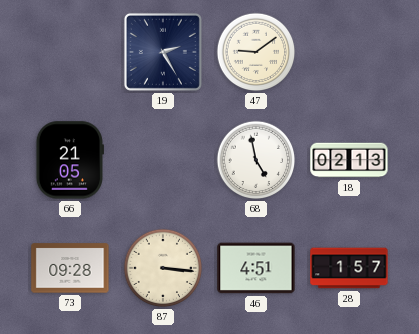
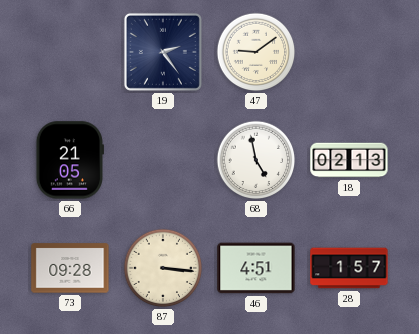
19: 2:25 -> 2:24 (163, 52)
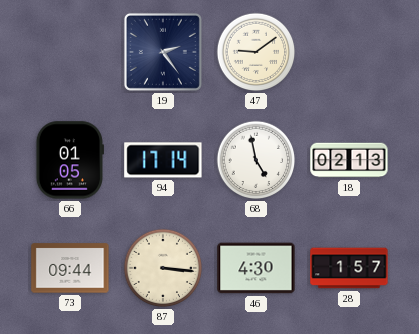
66: 21:05 -> 01:05 (70, 160)
94: none -> 17:14 (163, 160)
73: 09:28 -> 09:44 (70, 268)
46: 4:51 -> 4:30 (256, 268)
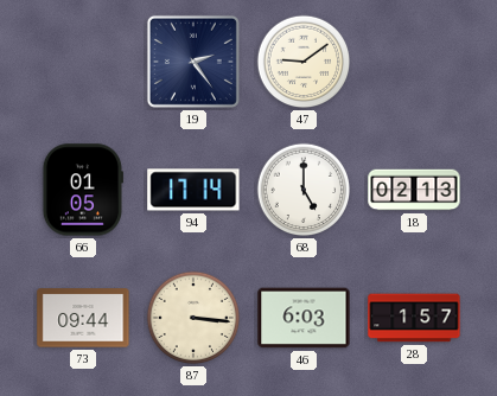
68: 4:58 -> 5:00 (304, 190)
46: 4:30 -> 6:03 (304, 318)
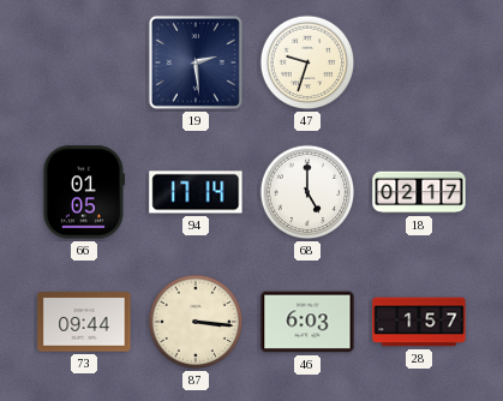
19: 2:24 -> 2:29 (196, 62)
47: 9:09 -> 9:33 (307, 62)
18: 02:13 -> 02:17 (419, 192)
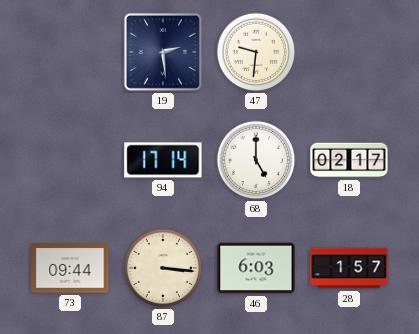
47: 9:33 -> 9:31 (256, 52)
66: 01:05 -> none (84, 192)
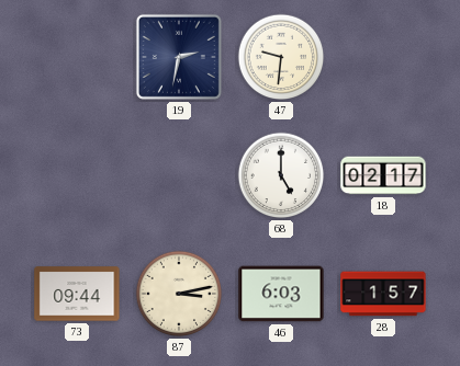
19: 2:29 -> 2:32 (179, 57)
94: 17:14 -> none (163, 160)
87: 3:16 -> 3:13 (179, 294)
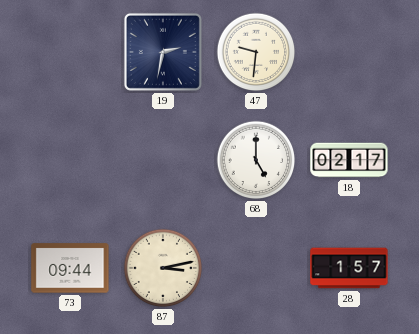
46: 6:03 -> none (281, 294)
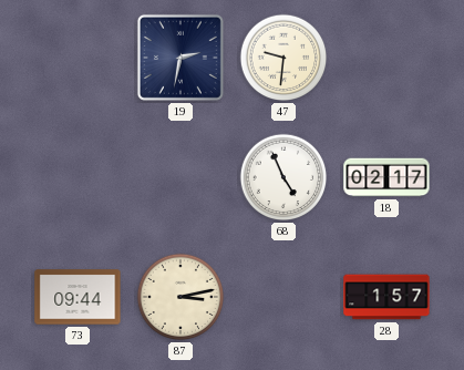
68: 5:00 -> 4:56 (283, 177)
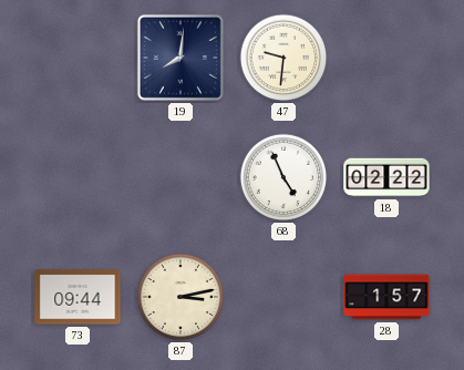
19: 2:32 -> 8:01 (181, 58)
18: 02:17 -> 02:22 (386, 177)
